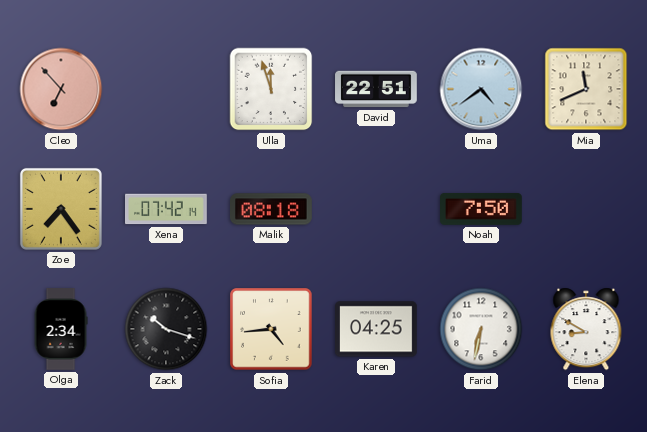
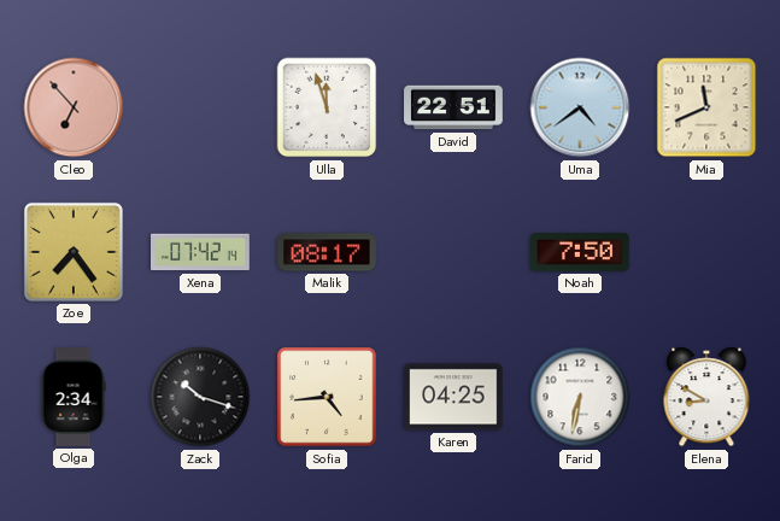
Malik: 08:18 -> 08:17 (328, 252)
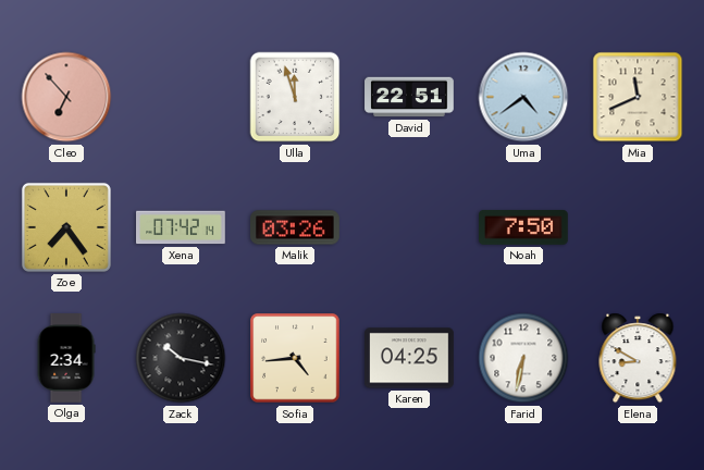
Malik: 08:17 -> 03:26 (296, 227)
Zack: 10:18 -> 10:17 (181, 358)
